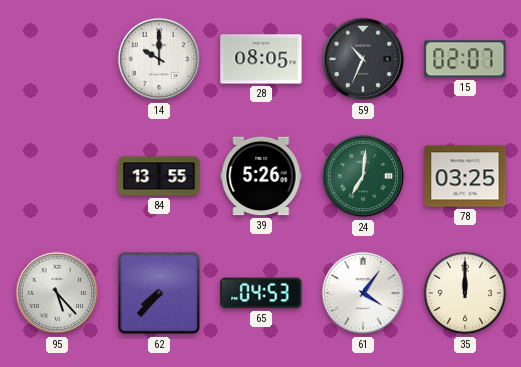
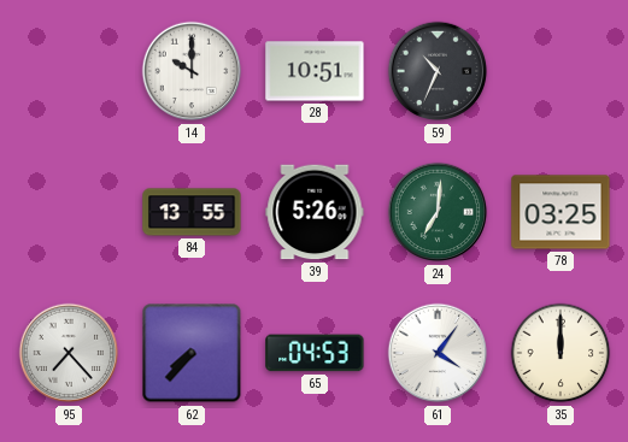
28: 08:05 -> 10:51 (315, 71)
15: 02:07 -> none (465, 59)
95: 5:23 -> 7:23 (69, 353)
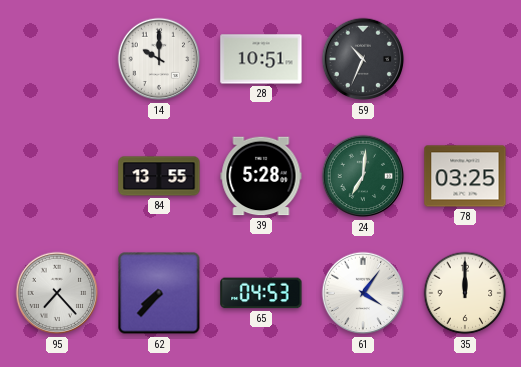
39: 5:26 -> 5:28 (261, 176)
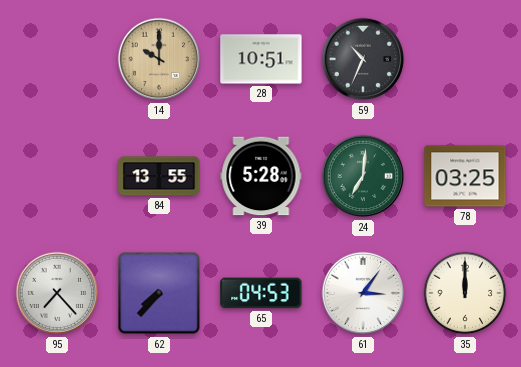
14 dial: white -> champagne (159, 59)
61: 4:06 -> 3:06 (363, 293)
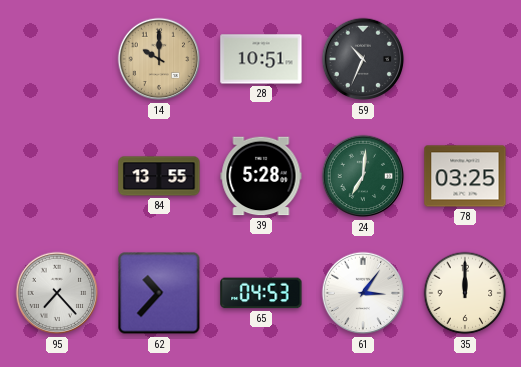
62: 7:37 -> 10:37 (159, 293)
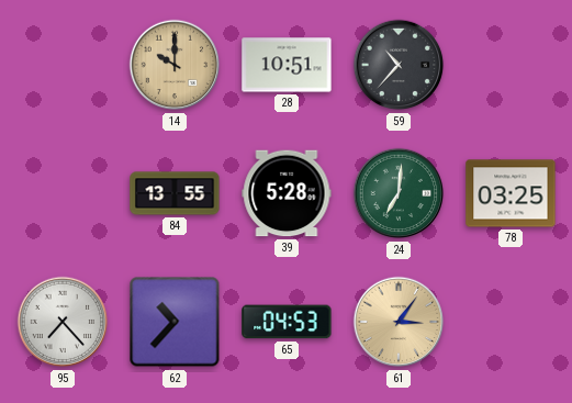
59: 10:34 -> 10:37 (399, 65)
61 dial: white -> champagne (399, 322)
35: 12:00 -> none (465, 293)
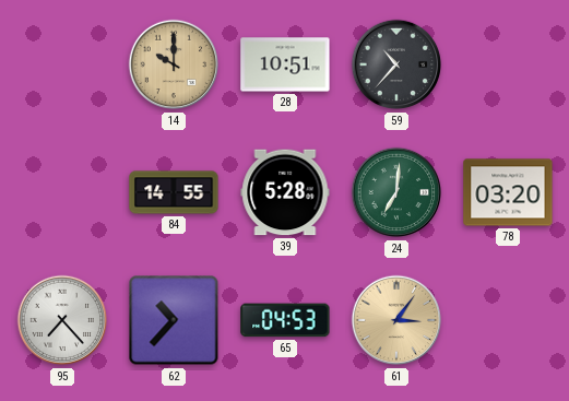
84: 13:55 -> 14:55 (174, 192)
78: 03:25 -> 03:20 (508, 192)
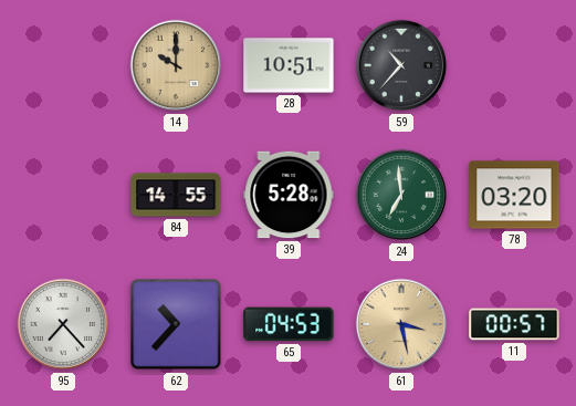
24: 7:01 -> 6:59 (401, 195)
61: 3:06 -> 3:28 (401, 324)
11: none -> 00:57 (514, 324)
